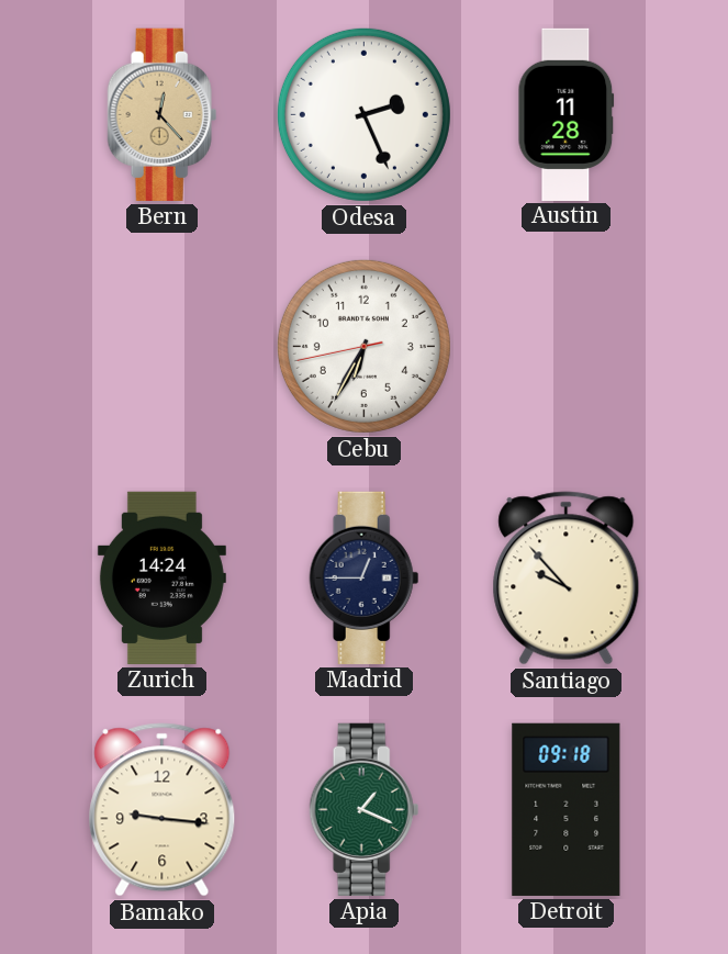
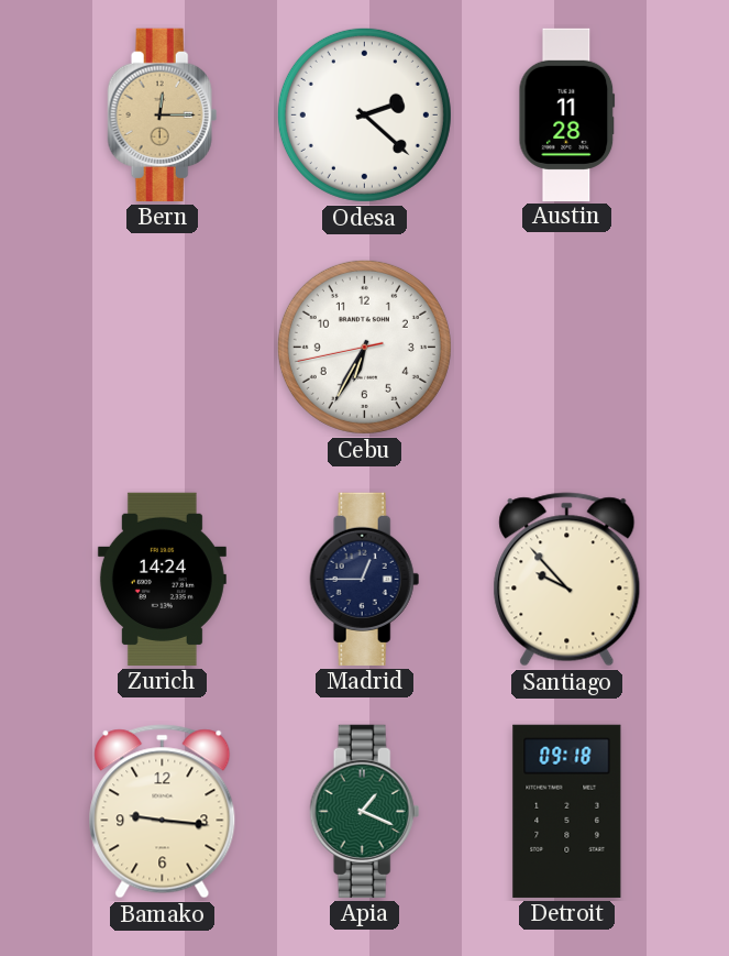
Bern: 12:23 -> 12:15 (163, 114)
Odesa: 2:26 -> 2:22 (364, 114)
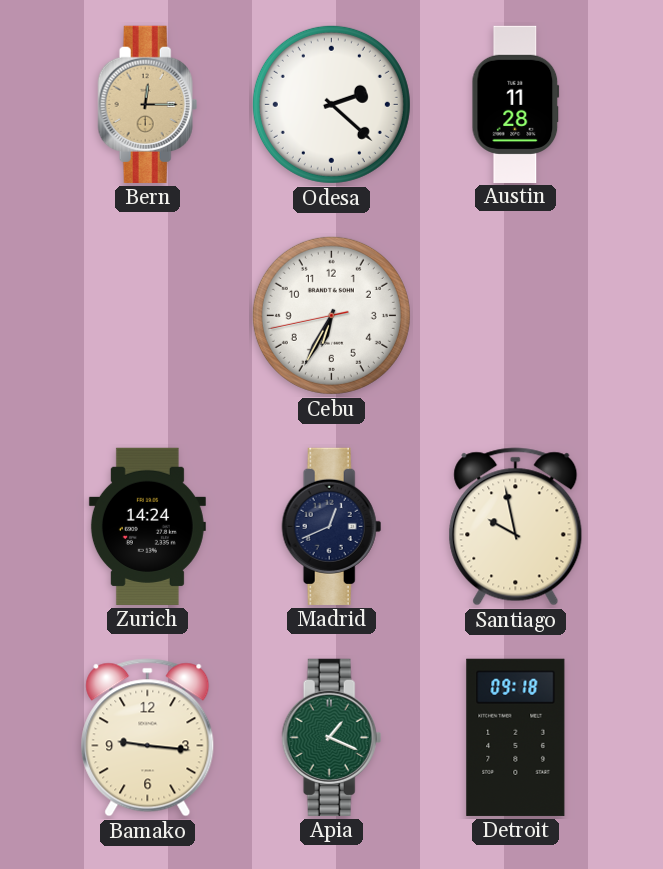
Madrid: 12:45 -> 12:41 (332, 526)
Santiago: 9:53 -> 9:58 (516, 527)
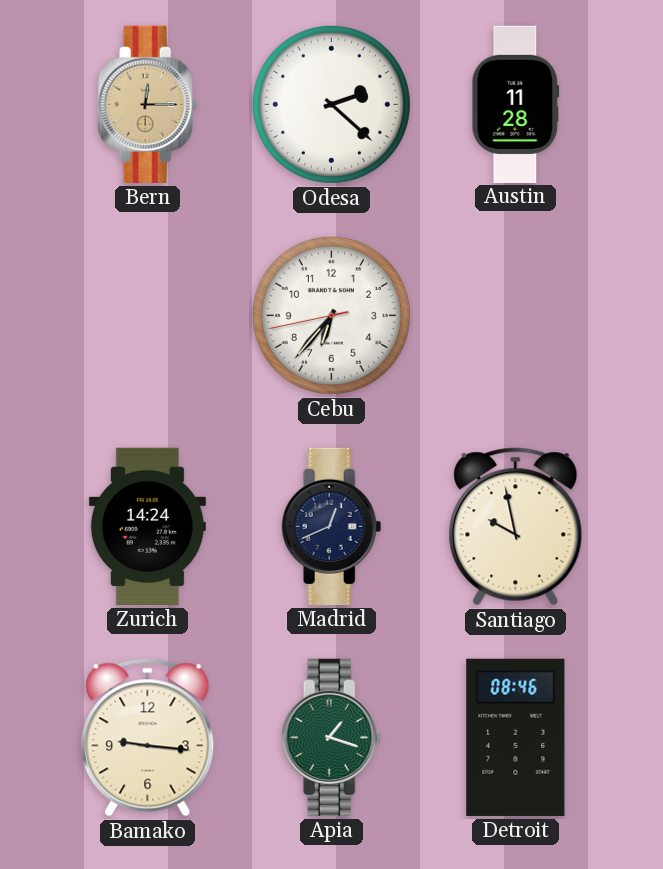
Cebu: 6:34 -> 6:36 (331, 315)
Apia: 1:19 -> 1:18 (332, 737)
Detroit: 09:18 -> 08:46 (516, 737)
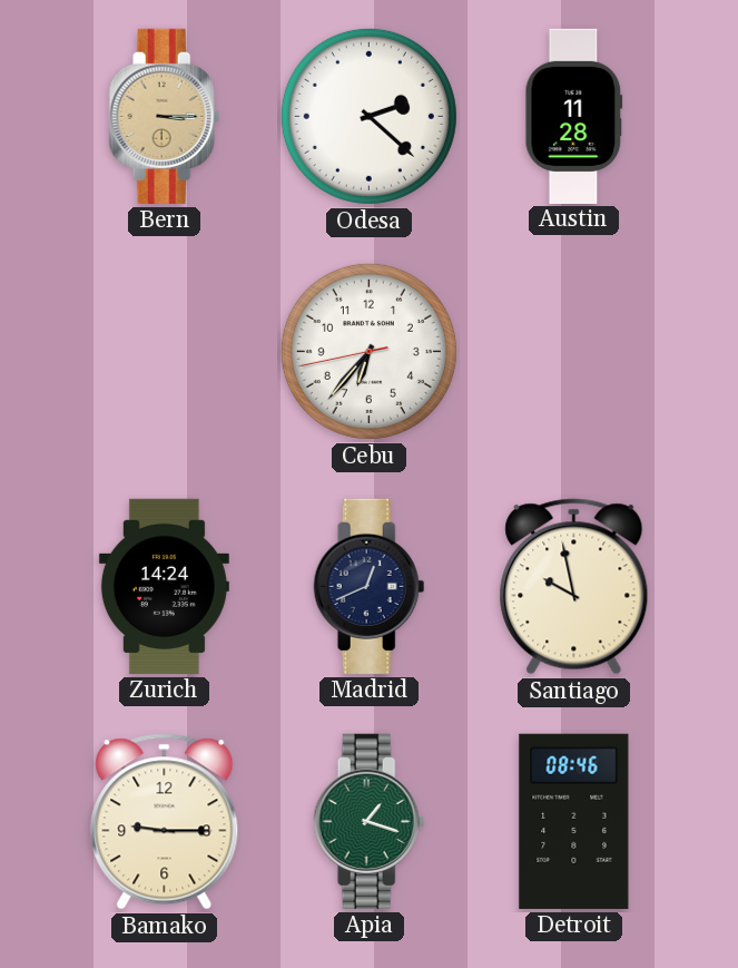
Bern: 12:15 -> 3:15 (165, 116)
Bamako: 9:16 -> 9:15 (165, 822)
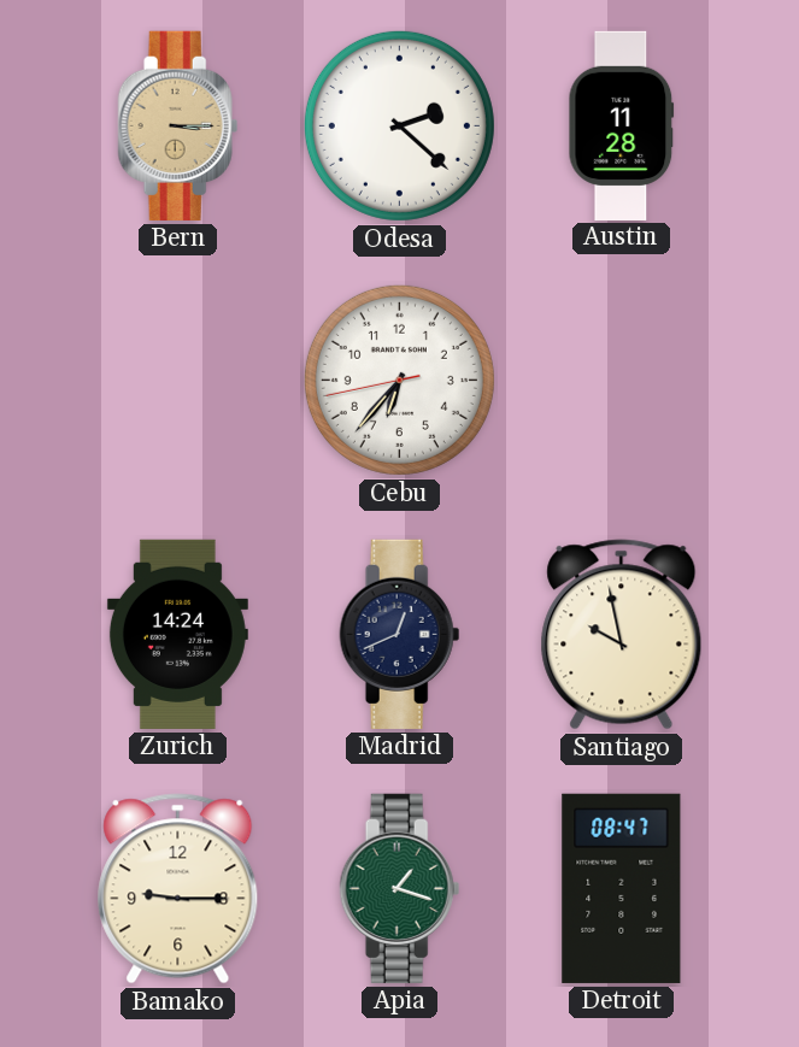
Detroit: 08:46 -> 08:47 (622, 888)
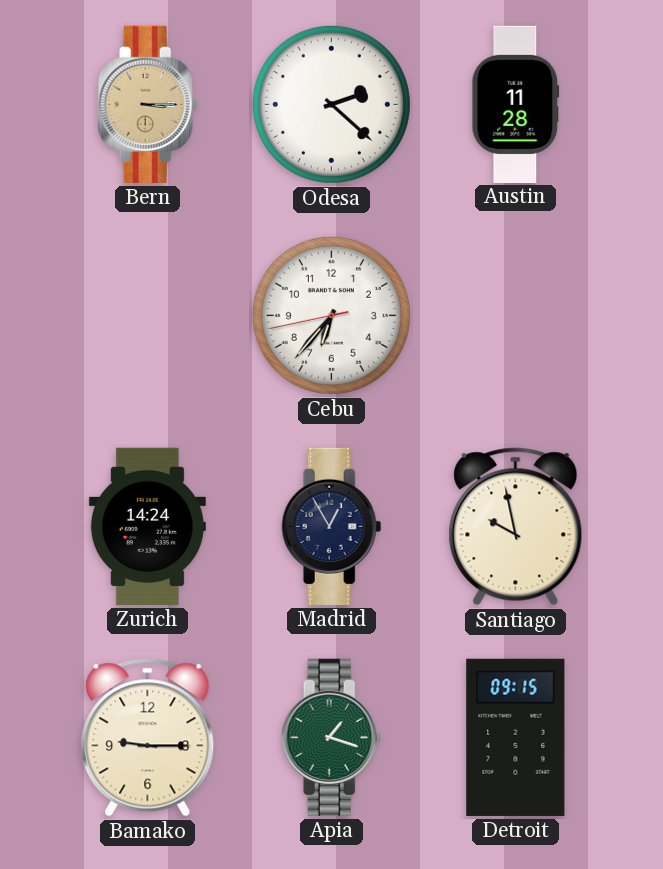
Madrid: 12:41 -> 12:55 (332, 526)
Detroit: 08:47 -> 09:15 (516, 737)
